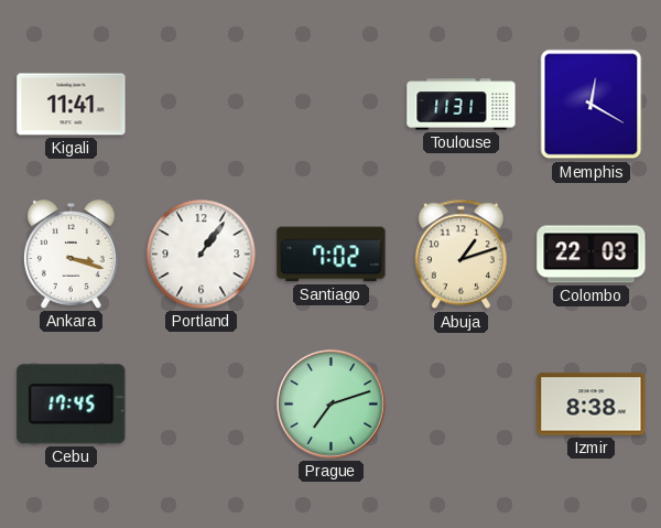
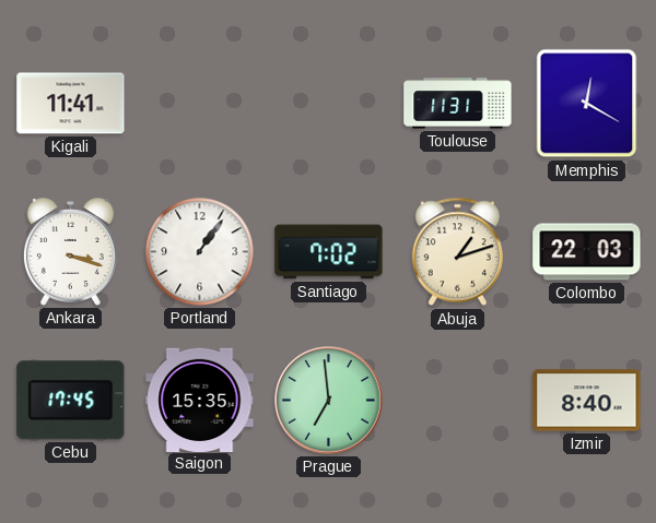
Saigon: none -> 15:35 (200, 400)
Prague: 7:12 -> 6:59 (329, 401)
Izmir: 8:38 -> 8:40 (587, 401)
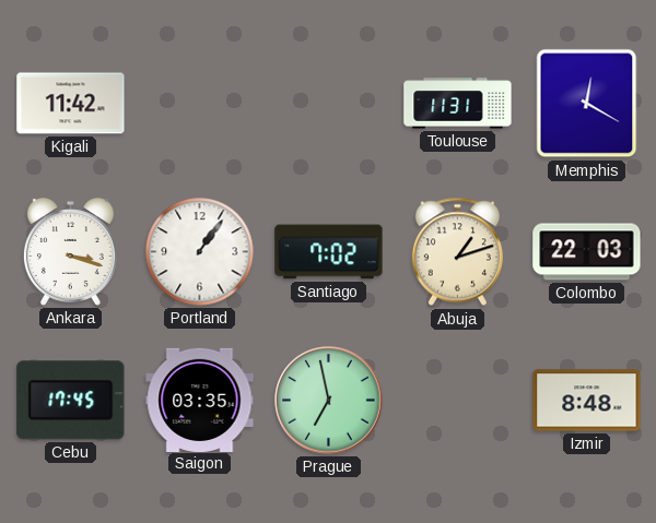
Kigali: 11:41 -> 11:42 (71, 104)
Saigon: 15:35 -> 03:35 (200, 400)
Prague: 6:59 -> 6:58 (329, 401)
Izmir: 8:40 -> 8:48 (587, 401)
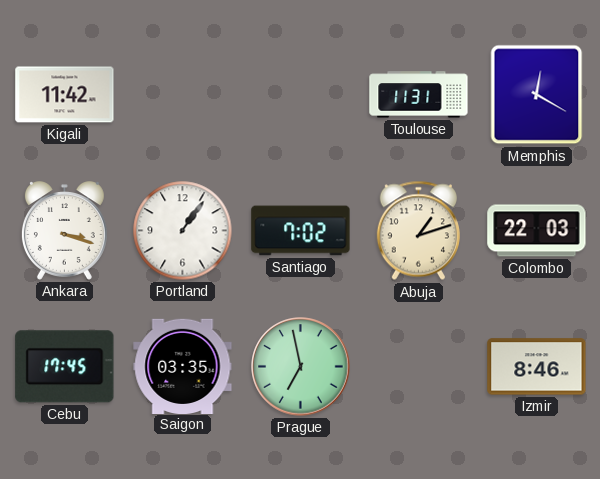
Izmir: 8:48 -> 8:46 (537, 367)
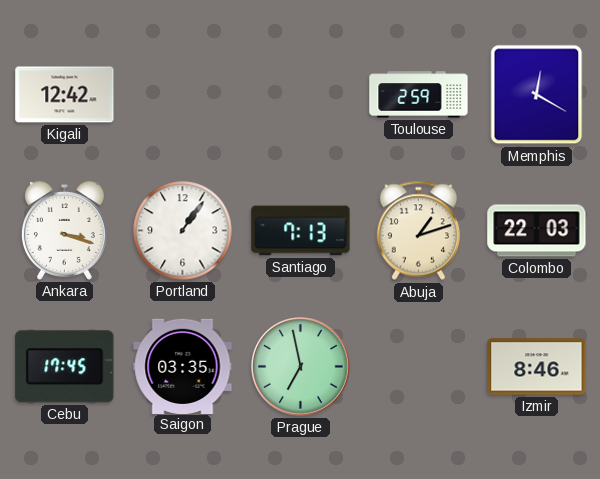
Kigali: 11:42 -> 12:42 (65, 95)
Toulouse: 11:31 -> 2:59 (419, 95)
Santiago: 7:02 -> 7:13 (301, 231)
